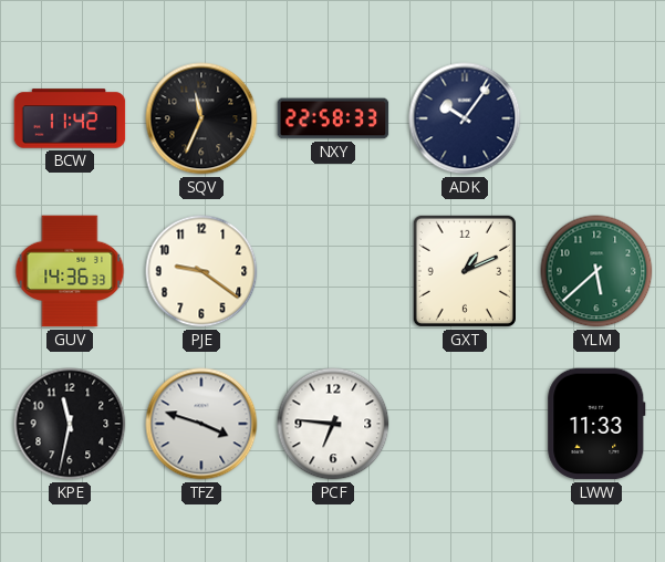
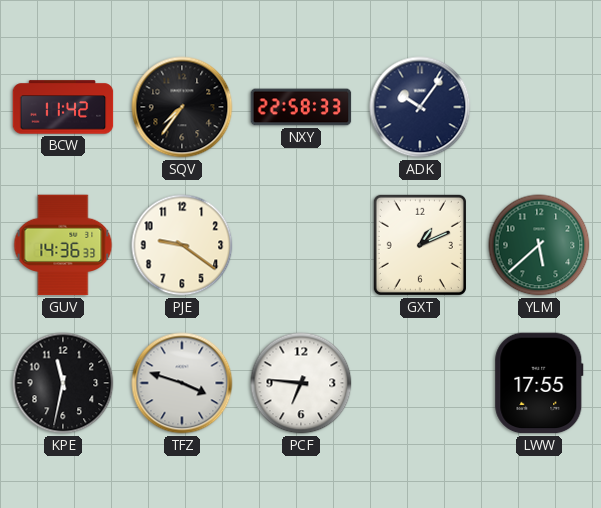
SQV: 11:34 -> 7:36 (182, 107)
LWW: 11:33 -> 17:55 (539, 383)
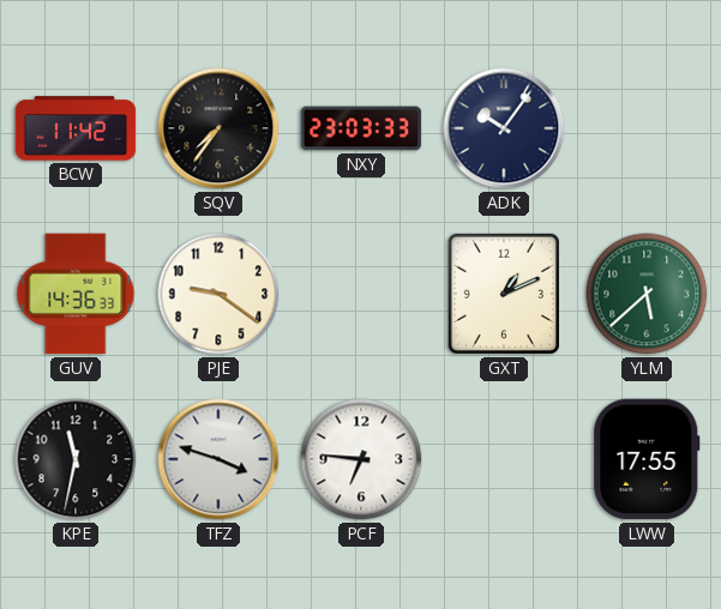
NXY: 22:58 -> 23:03 (361, 128)
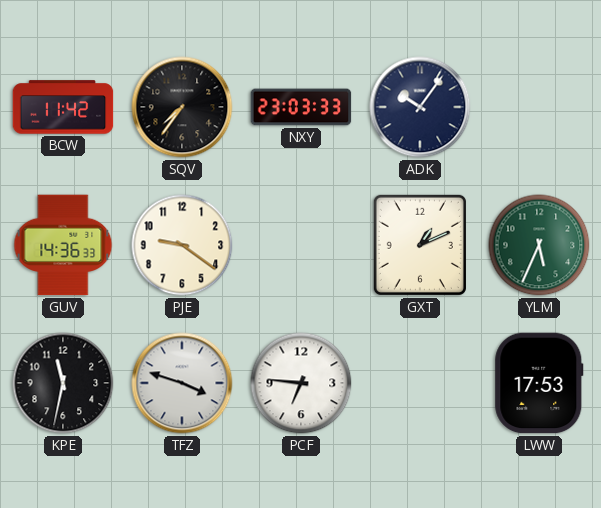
YLM: 5:38 -> 5:34 (539, 245)
LWW: 17:55 -> 17:53 (539, 383)
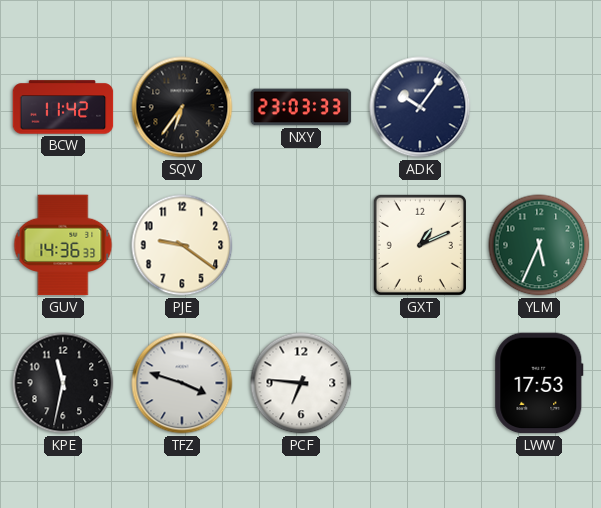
SQV: 7:36 -> 6:36 (182, 107)
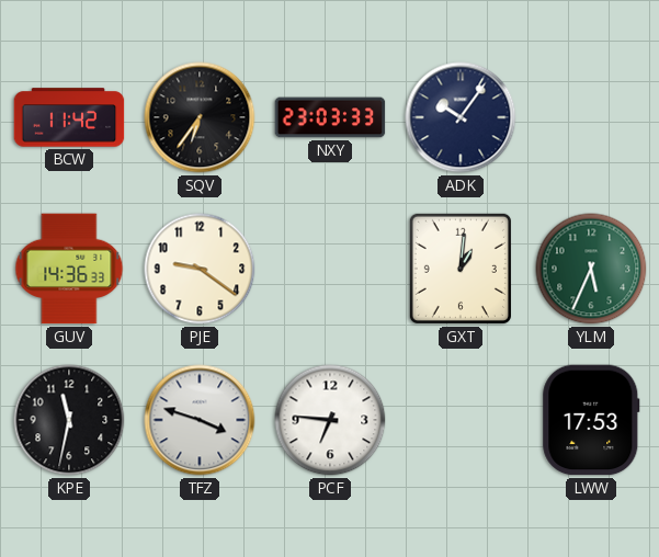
GXT: 1:11 -> 1:01 (461, 269)
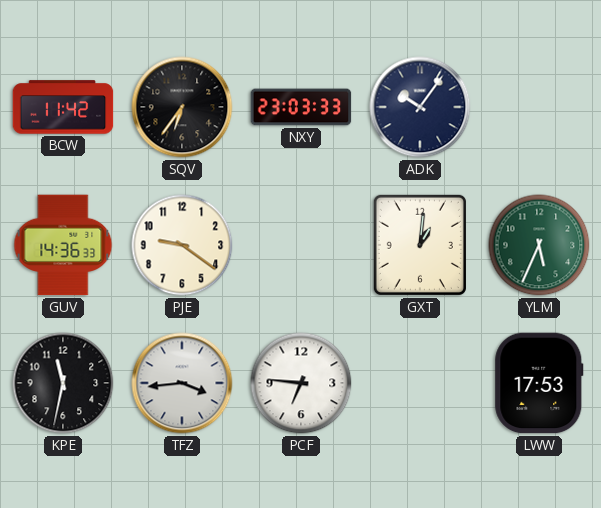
TFZ: 3:48 -> 3:44 (182, 383)
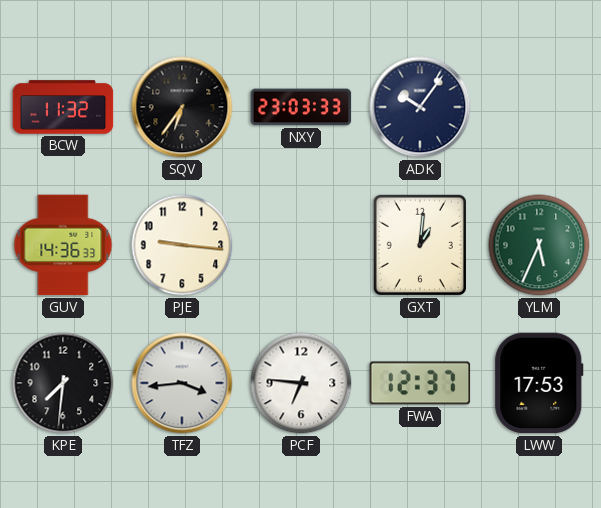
BCW: 11:42 -> 11:32 (63, 107)
PJE: 9:21 -> 9:16 (182, 245)
KPE: 11:32 -> 7:31 (63, 383)
FWA: none -> 12:37 (420, 383)
